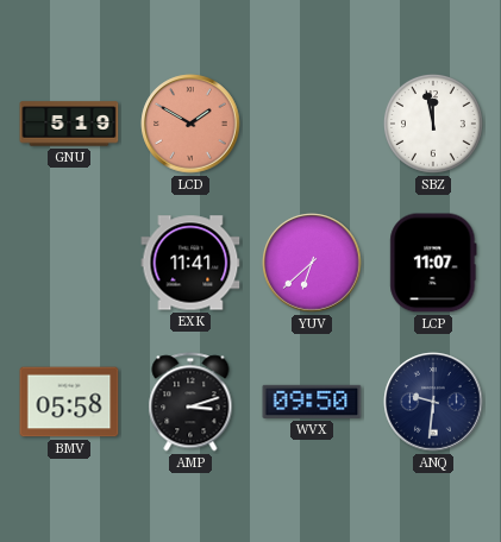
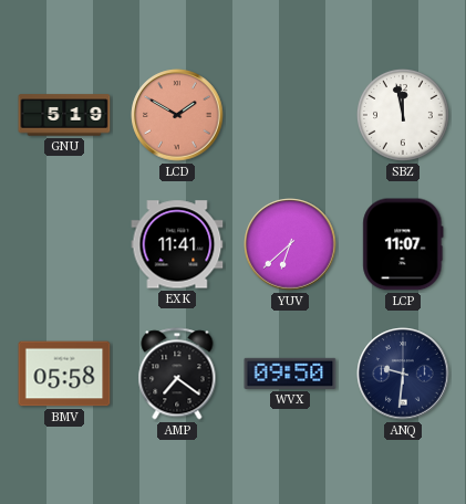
AMP: 3:12 -> 7:21 (177, 374)
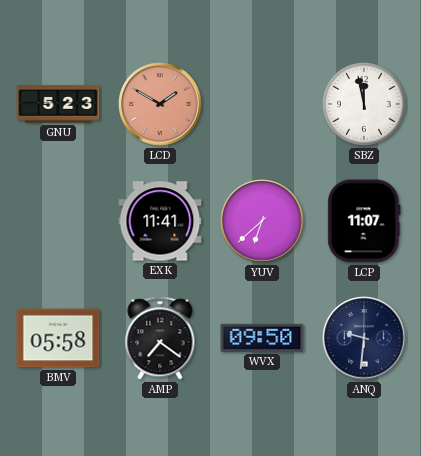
GNU: 5:19 -> 5:23 (58, 104)
